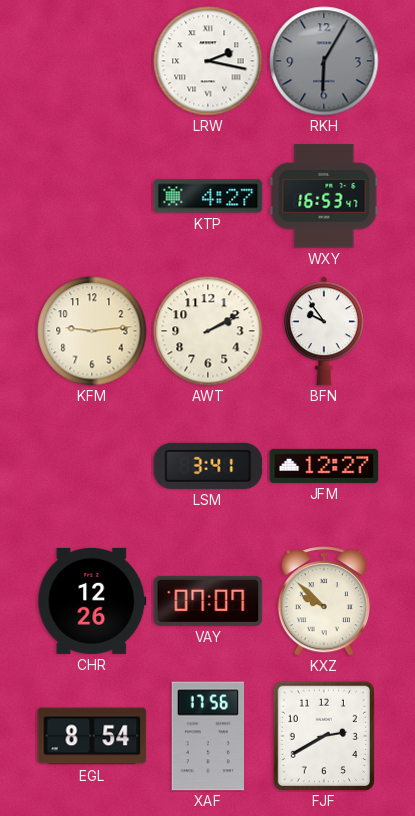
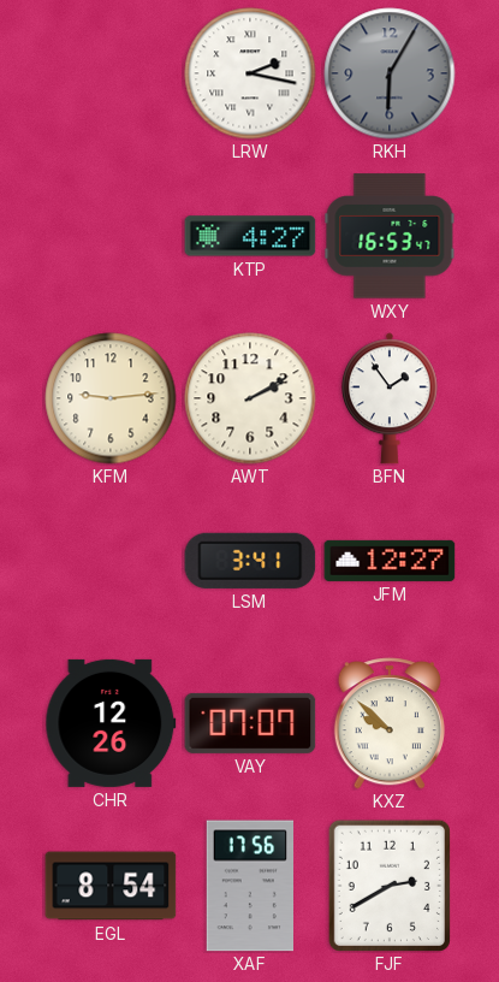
BFN: 9:54 -> 1:54 (390, 398)
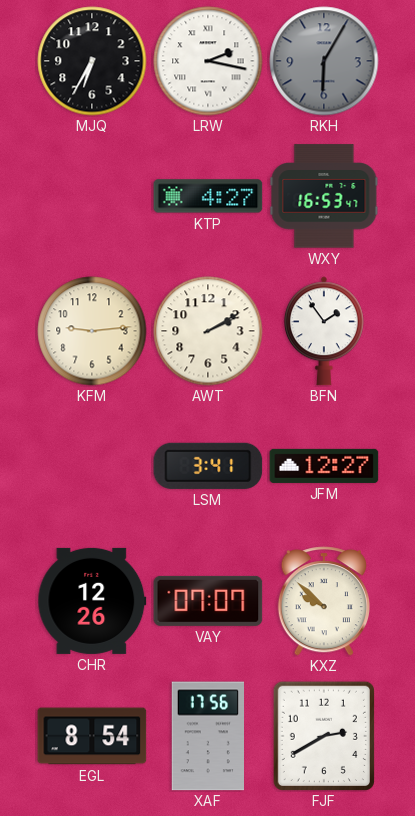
MJQ: none -> 6:35 (92, 61)
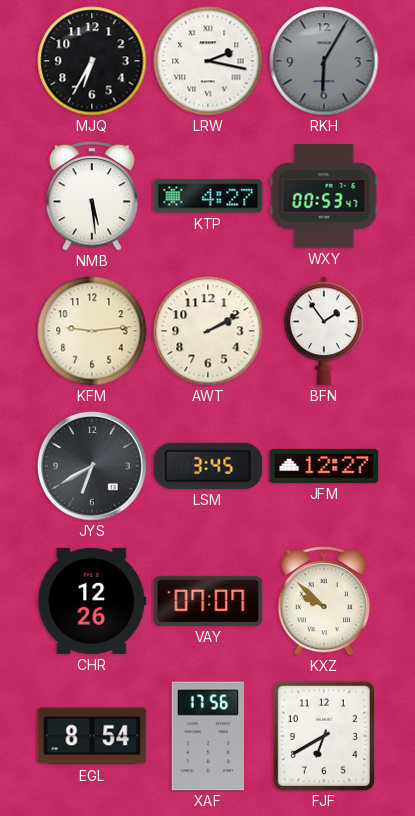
NMB: none -> 5:29 (92, 196)
WXY: 16:53 -> 00:53 (324, 196)
JYS: none -> 6:40 (93, 467)
LSM: 3:41 -> 3:45 (208, 466)
FJF: 2:40 -> 6:40 (324, 736)
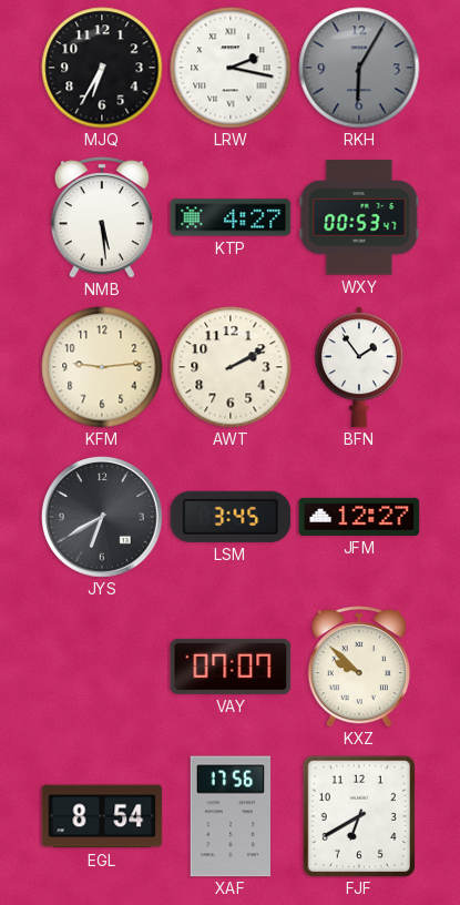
CHR: 12:26 -> none (92, 601)
